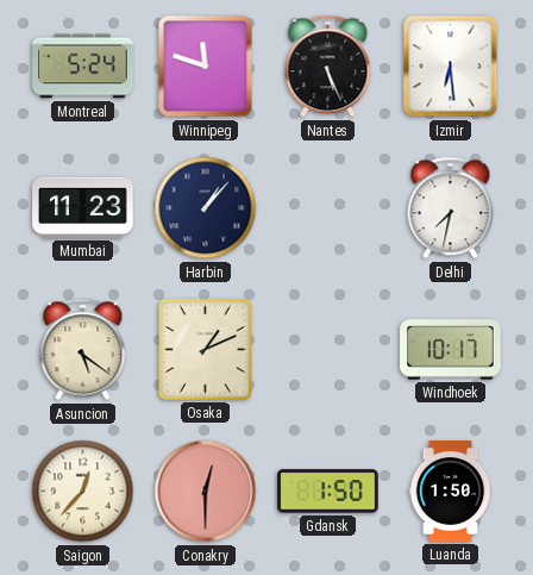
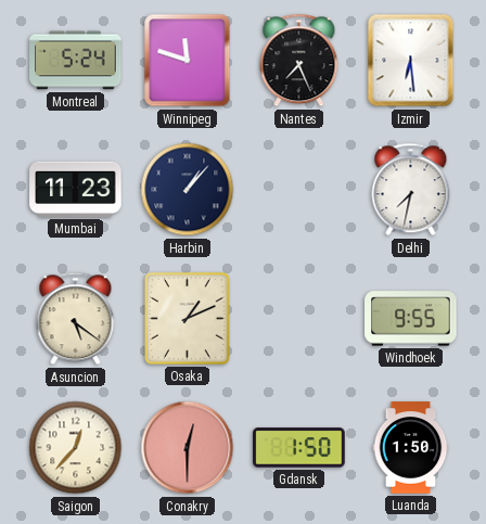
Nantes: 5:26 -> 7:26 (299, 61)
Windhoek: 10:17 -> 9:55 (411, 319)
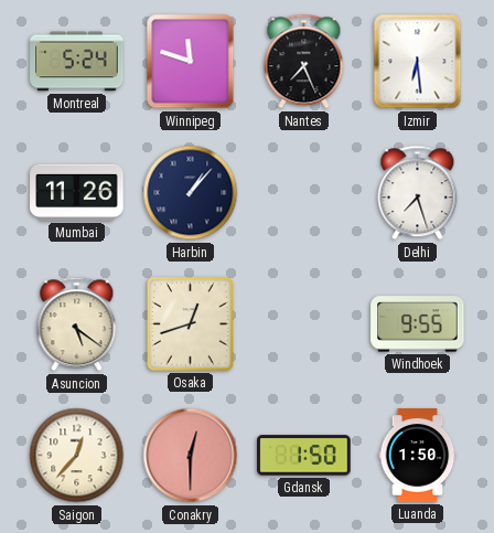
Mumbai: 11:23 -> 11:26 (77, 192)
Delhi: 7:32 -> 7:27 (418, 193)
Osaka: 1:11 -> 12:42 (191, 324)
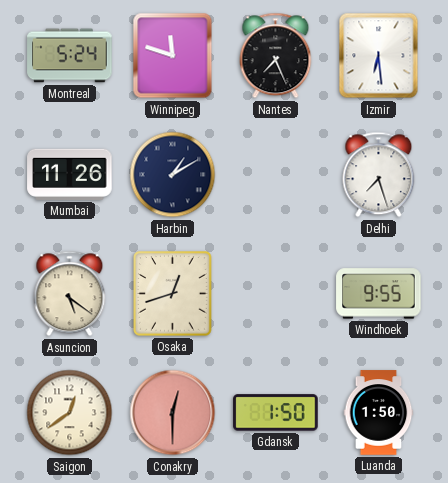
Harbin: 1:07 -> 1:10 (173, 175)
Saigon: 12:37 -> 12:39 (70, 413)
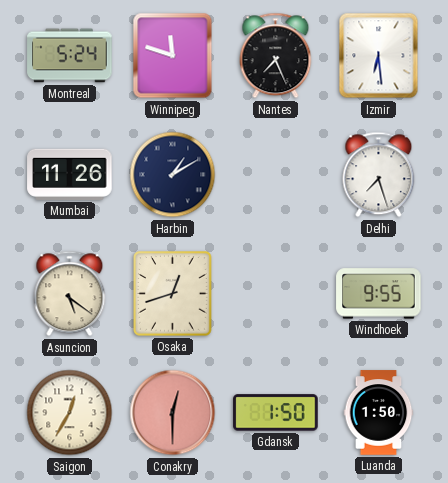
Saigon: 12:39 -> 12:35 (70, 413)
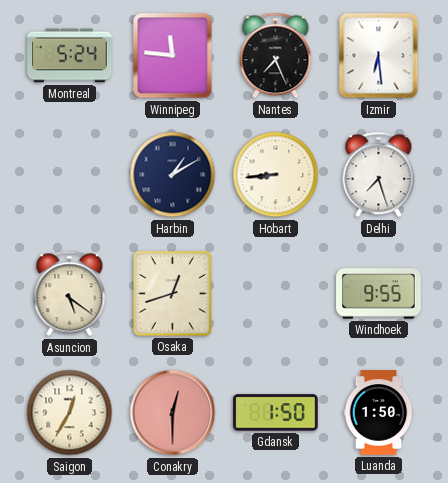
Winnipeg: 11:48 -> 11:46 (173, 56)
Mumbai: 11:26 -> none (70, 174)
Hobart: none -> 8:44 (276, 175)
